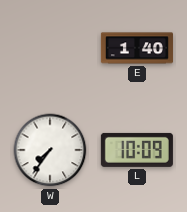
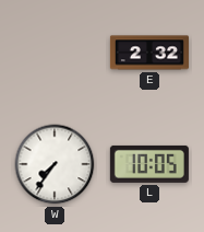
E: 1:40 -> 2:32 (149, 53)
L: 10:09 -> 10:05 (149, 164)
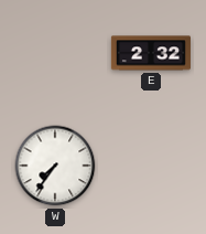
L: 10:05 -> none (149, 164)
